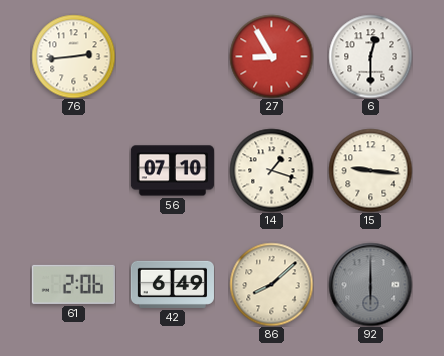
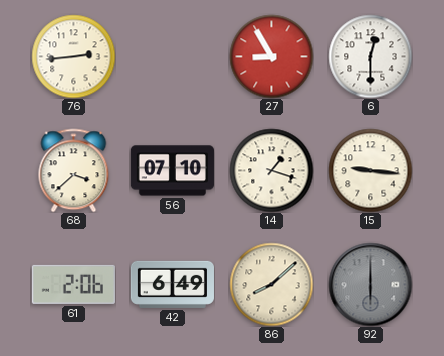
68: none -> 3:38 (74, 170)
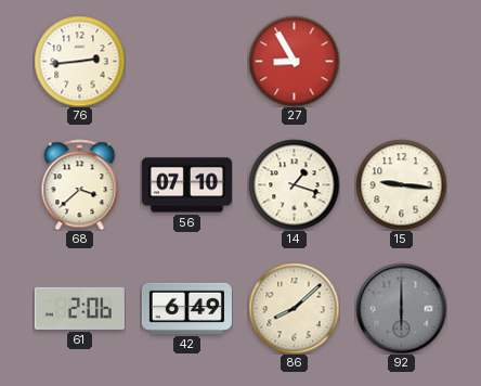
6: 12:30 -> none (370, 56)
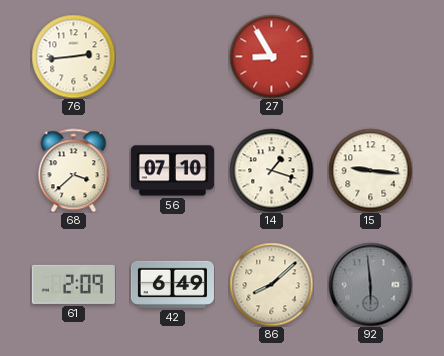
61: 2:06 -> 2:09 (73, 284)
92: 6:00 -> 5:59 (370, 284)
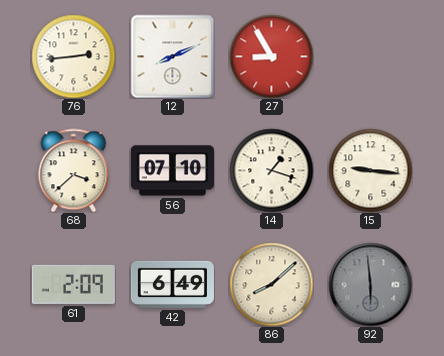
12: none -> 8:11 (172, 56)
